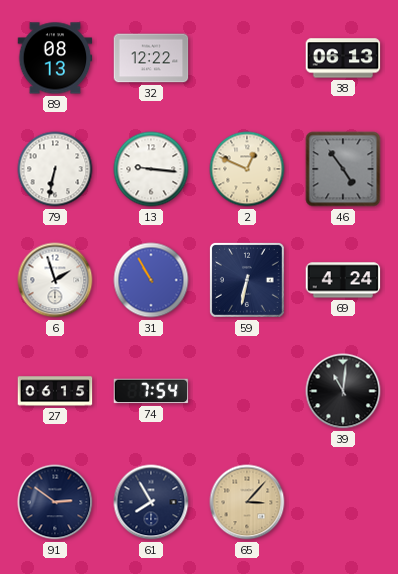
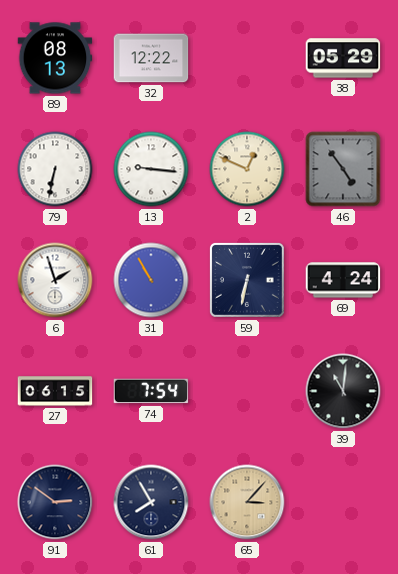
38: 06:13 -> 05:29 (343, 58)
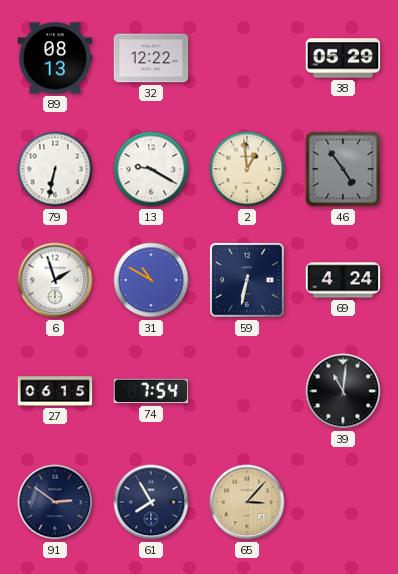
13: 9:16 -> 9:20 (151, 169)
2: 12:49 -> 12:59 (247, 169)
31: 10:55 -> 10:50 (151, 280)
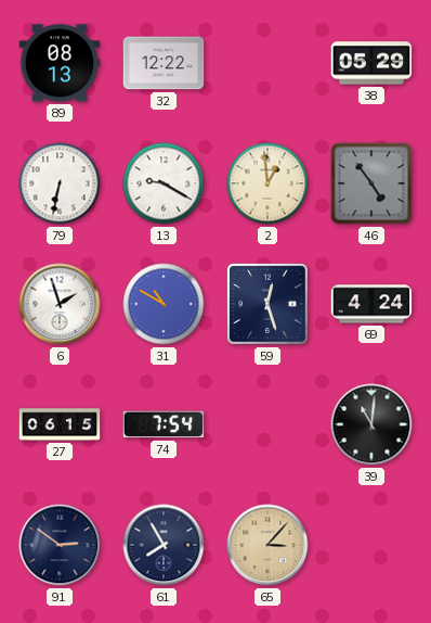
59: 6:32 -> 12:27 (267, 304)
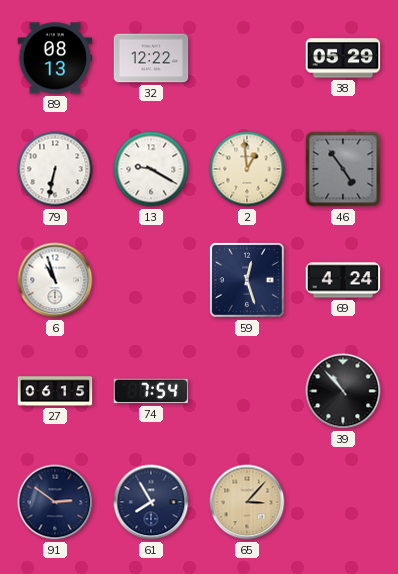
6: 1:57 -> 10:57 (55, 280)
31: 10:50 -> none (164, 304)
39: 11:01 -> 10:53 (343, 391)
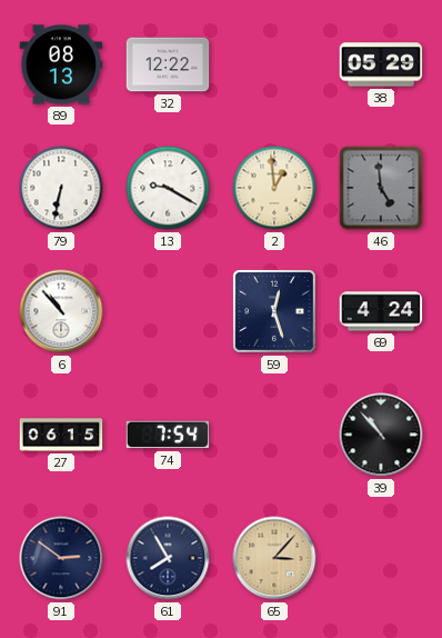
46: 4:54 -> 4:59 (381, 188)
6: 10:57 -> 10:53 (61, 311)
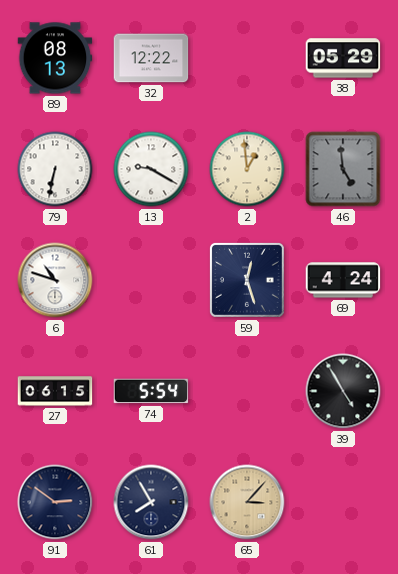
6: 10:53 -> 10:48 (55, 280)
74: 7:54 -> 5:54 (151, 391)
39: 10:53 -> 4:55 (343, 391)
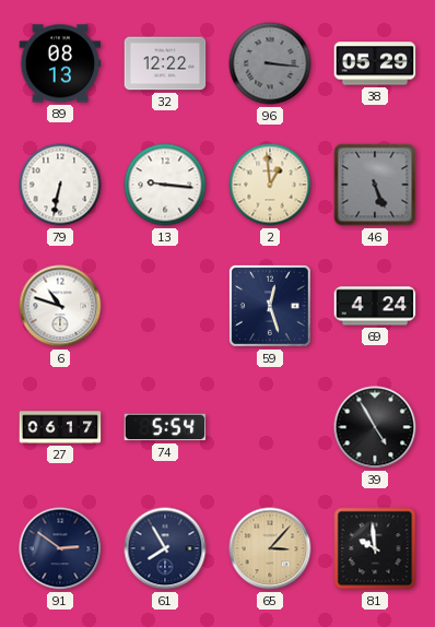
96: none -> 3:16 (270, 63)
13: 9:20 -> 9:16 (165, 185)
46: 4:59 -> 5:26 (375, 185)
27: 06:15 -> 06:17 (60, 427)
81: none -> 9:59 (375, 548)
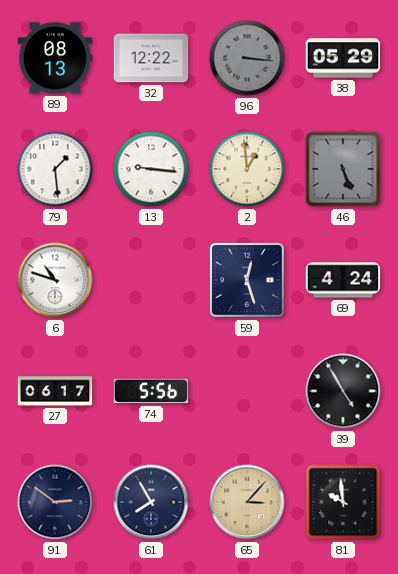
79: 6:32 -> 1:29 (55, 169)
74: 5:54 -> 5:56 (151, 391)
